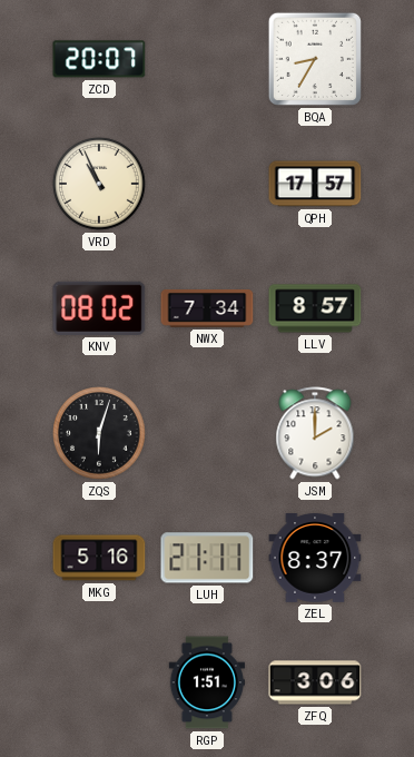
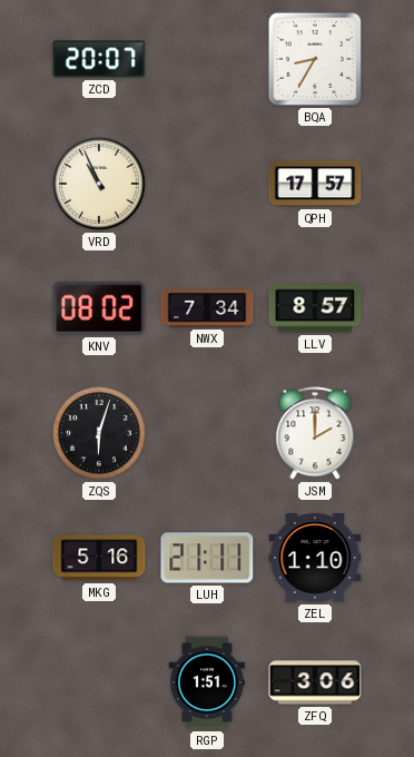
ZEL: 8:37 -> 1:10 (315, 558)
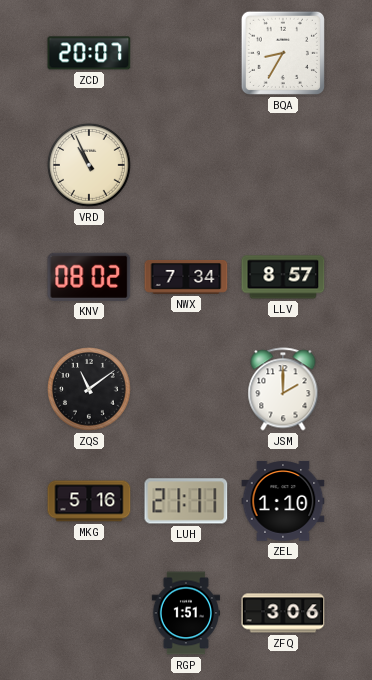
QPH: 17:57 -> none (315, 184)
ZQS: 6:03 -> 11:09 (90, 390)
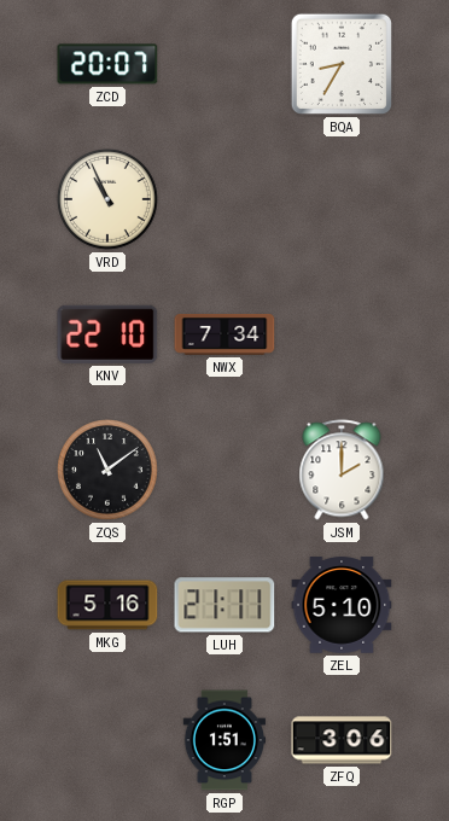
KNV: 08:02 -> 22:10 (107, 334)
LLV: 8:57 -> none (283, 277)
ZEL: 1:10 -> 5:10 (342, 605)
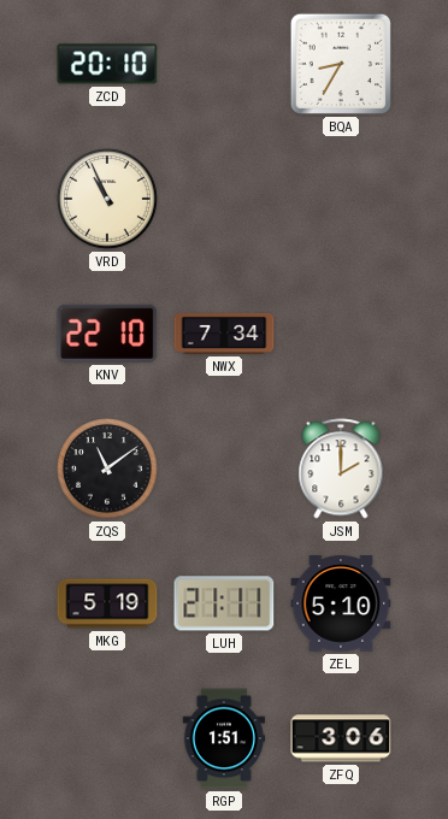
ZCD: 20:07 -> 20:10 (107, 64)
MKG: 5:16 -> 5:19 (107, 603)
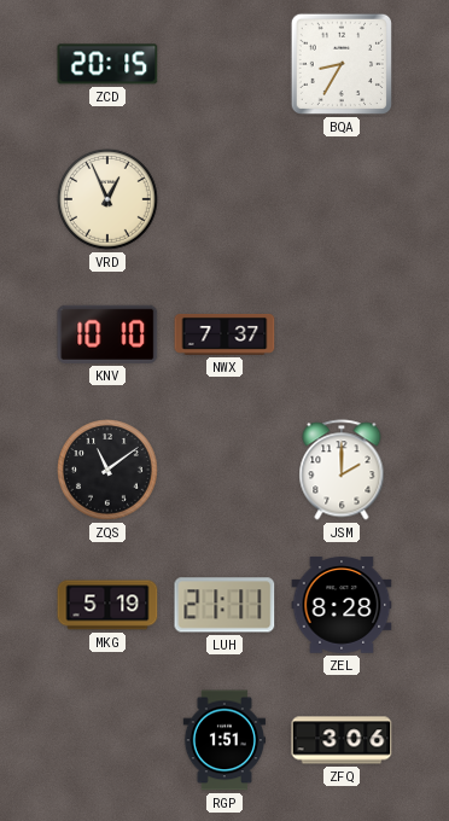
ZCD: 20:10 -> 20:15 (107, 64)
VRD: 10:56 -> 12:56 (109, 200)
KNV: 22:10 -> 10:10 (107, 334)
NWX: 7:34 -> 7:37 (224, 334)
ZEL: 5:10 -> 8:28 (342, 605)
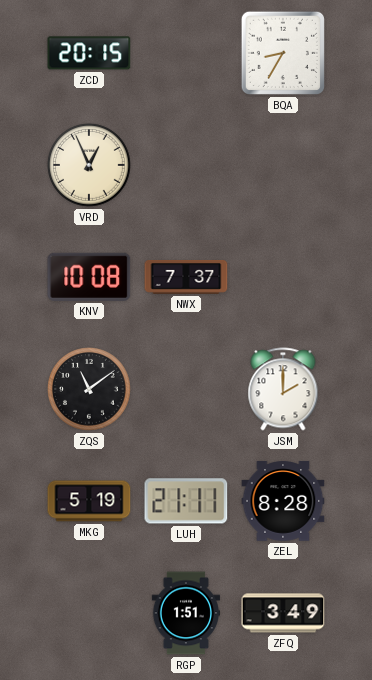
KNV: 10:10 -> 10:08 (89, 277)
ZFQ: 3:06 -> 3:49 (283, 613)
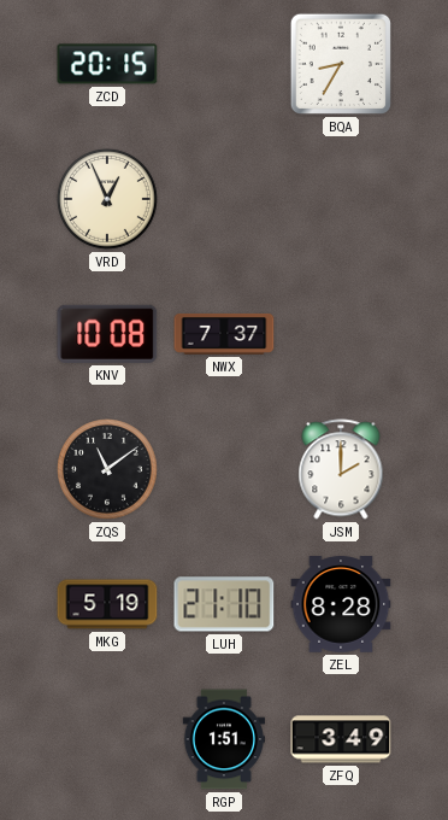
LUH: 21:11 -> 21:10 (224, 604)
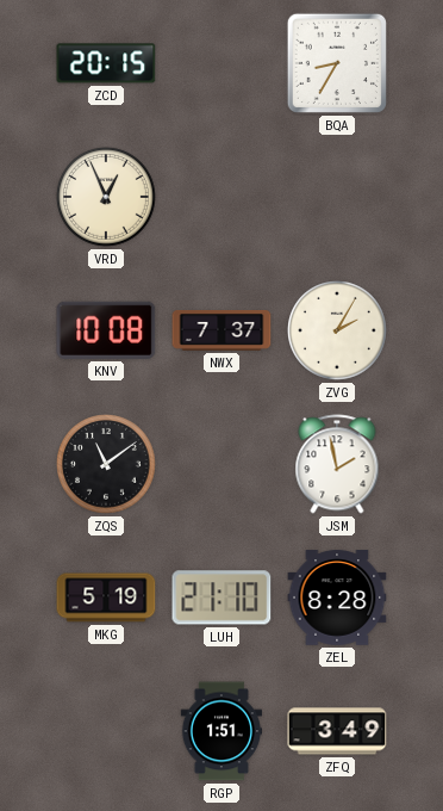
ZVG: none -> 2:05 (338, 332)
JSM: 2:00 -> 1:58 (337, 464)
